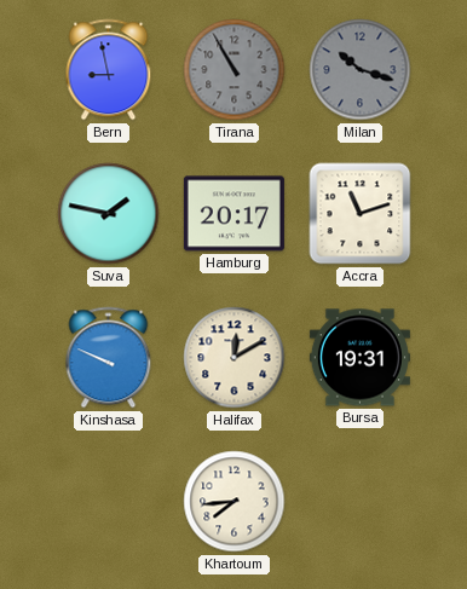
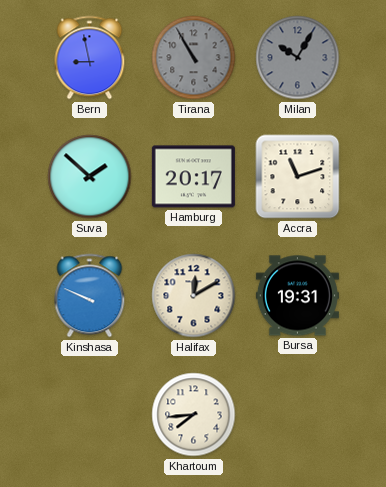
Milan: 10:18 -> 10:05 (298, 58)
Suva: 1:47 -> 1:52 (90, 177)
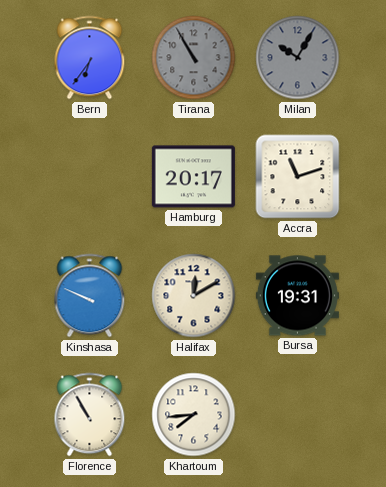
Bern: 8:58 -> 6:36 (90, 58)
Suva: 1:52 -> none (90, 177)
Florence: none -> 10:55 (90, 415)
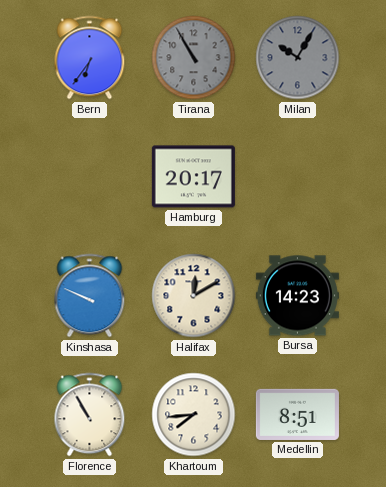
Accra: 11:12 -> none (298, 177)
Bursa: 19:31 -> 14:23 (297, 296)
Medellin: none -> 8:51 (297, 414)
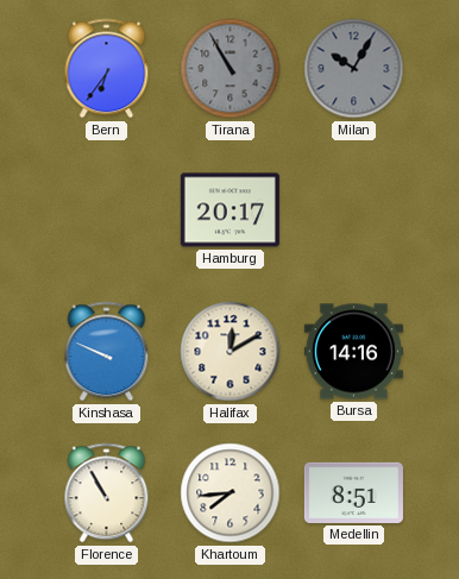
Bursa: 14:23 -> 14:16 (353, 352)
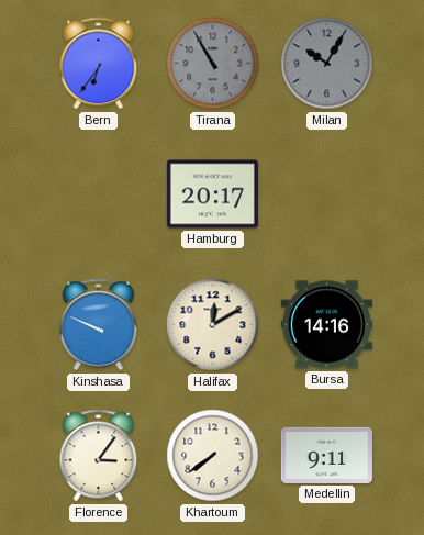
Florence: 10:55 -> 3:06 (99, 456)
Khartoum: 7:44 -> 7:39 (213, 456)
Medellin: 8:51 -> 9:11 (326, 455)
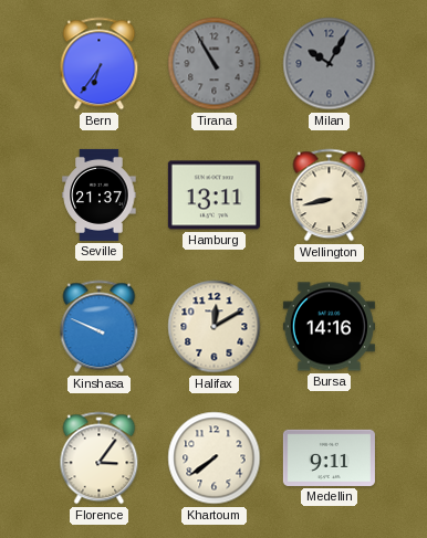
Seville: none -> 21:37 (100, 194)
Hamburg: 20:17 -> 13:11 (213, 196)
Wellington: none -> 8:43 (330, 196)
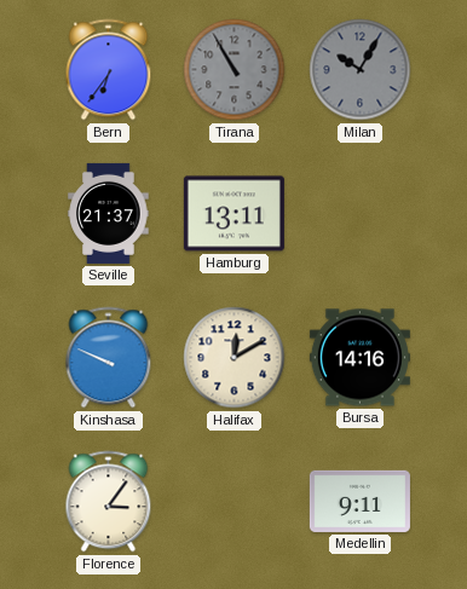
Wellington: 8:43 -> none (330, 196)
Khartoum: 7:39 -> none (215, 458)
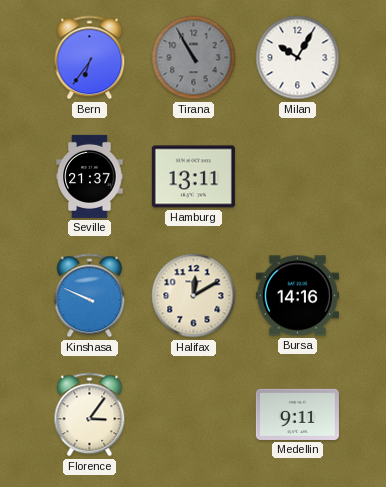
Milan dial: grey -> white (298, 58)
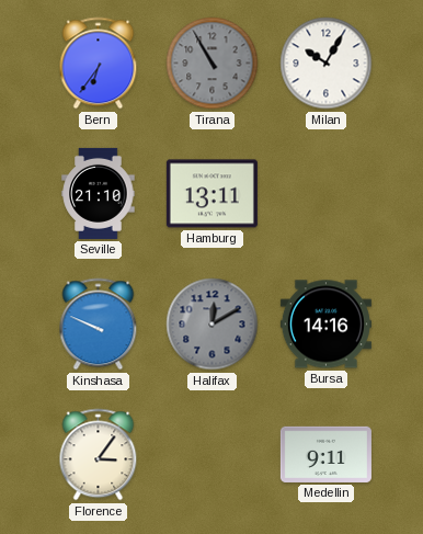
Seville: 21:37 -> 21:10 (99, 193)
Halifax dial: cream -> grey (213, 325)
